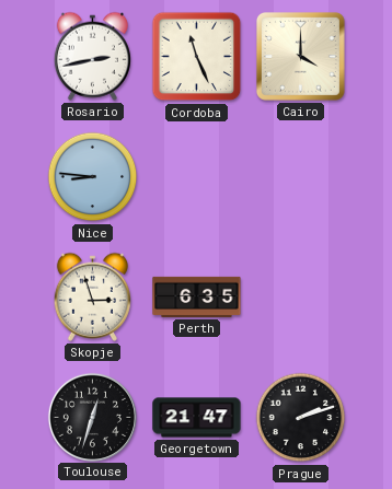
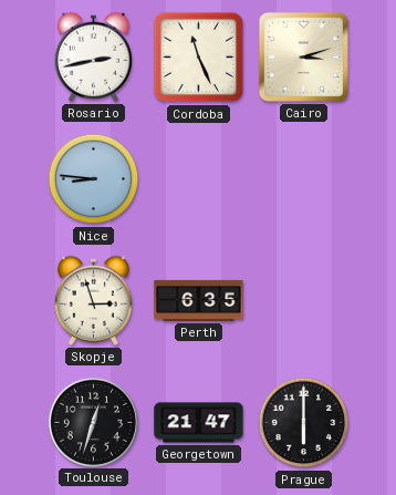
Cairo: 4:00 -> 3:12 (303, 56)
Prague: 2:12 -> 6:00 (304, 423)
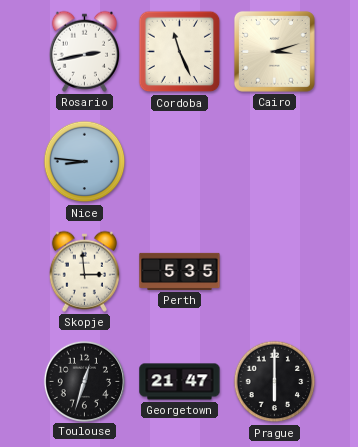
Skopje: 2:57 -> 2:59 (84, 271)
Perth: 6:35 -> 5:35 (180, 271)
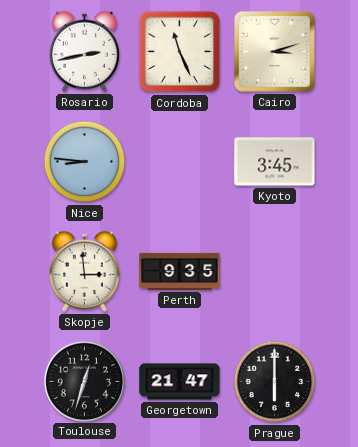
Kyoto: none -> 3:45 (275, 162)
Perth: 5:35 -> 9:35 (180, 271)
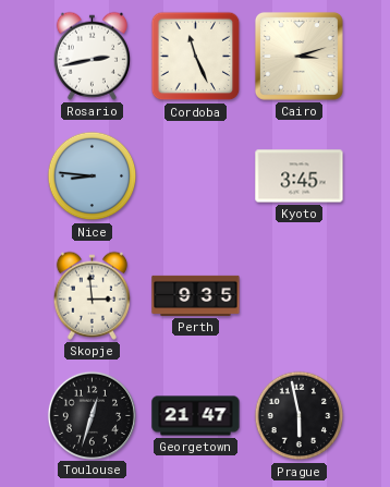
Prague: 6:00 -> 5:58 (300, 416)
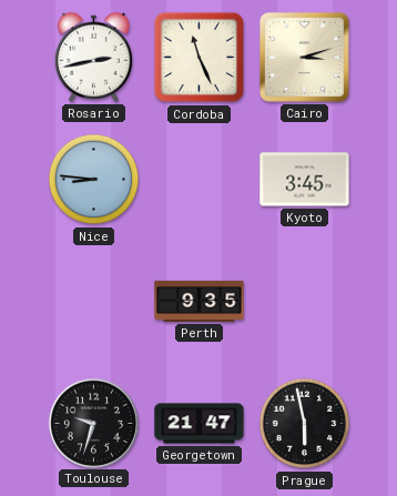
Skopje: 2:59 -> none (92, 295)
Toulouse: 12:33 -> 9:33 (93, 423)
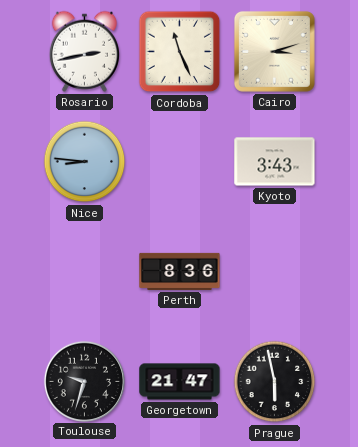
Kyoto: 3:45 -> 3:43 (275, 162)
Perth: 9:35 -> 8:36 (180, 271)
